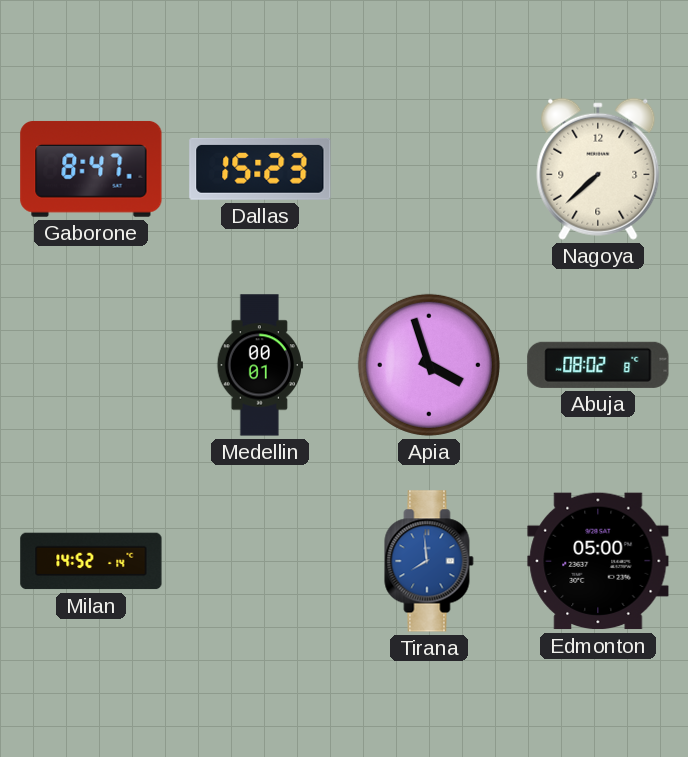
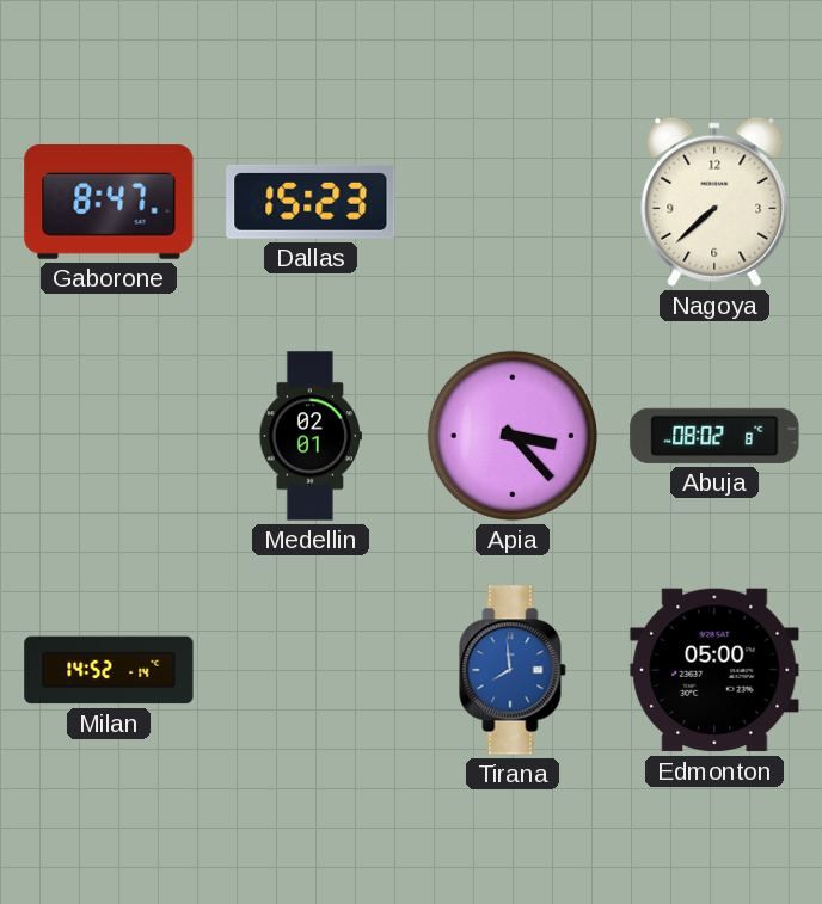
Medellin: 00:01 -> 02:01 (311, 436)
Apia: 3:57 -> 3:23 (513, 436)
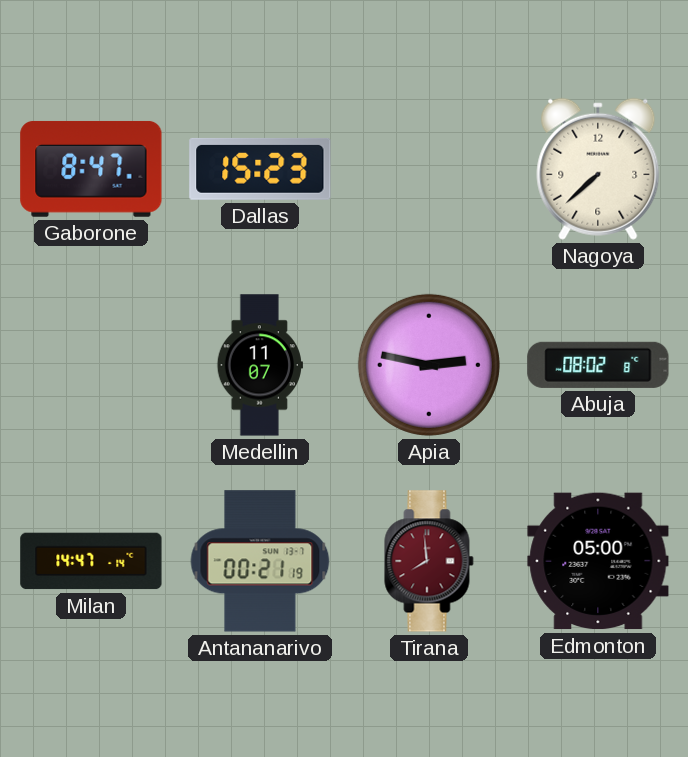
Medellin: 02:01 -> 11:07 (260, 365)
Apia: 3:23 -> 2:47 (429, 365)
Milan: 14:52 -> 14:47 (91, 561)
Antananarivo: none -> 00:21 (260, 561)
Tirana dial: blue -> burgundy (429, 561)
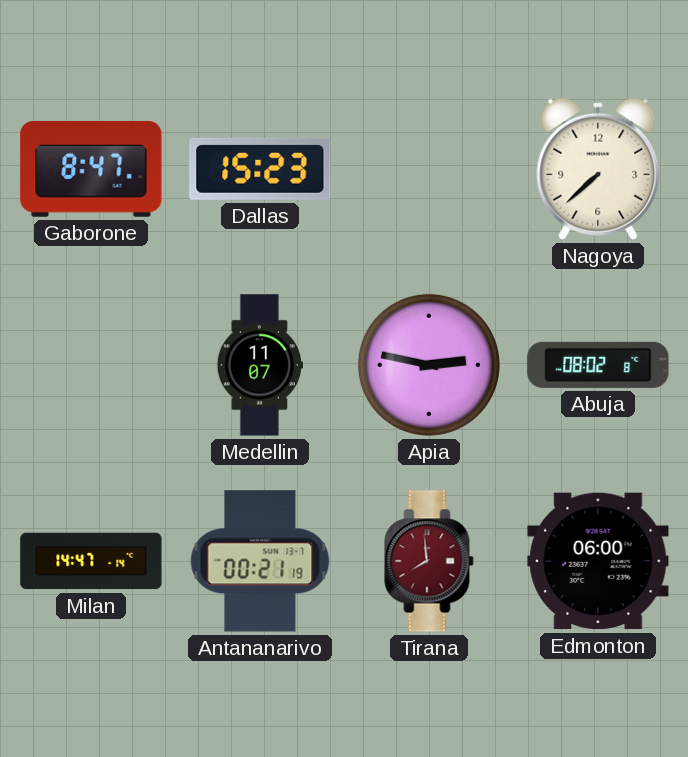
Edmonton: 05:00 -> 06:00 (598, 561)
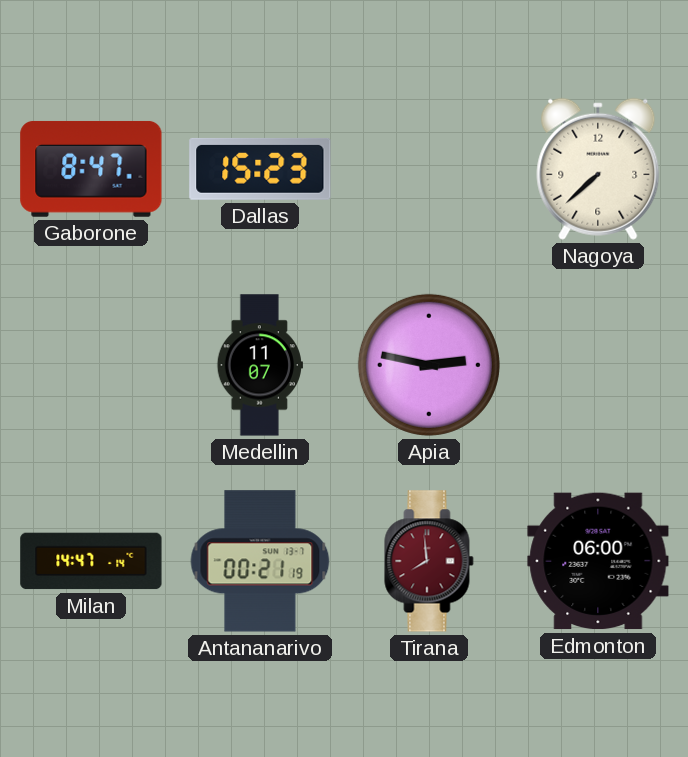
Abuja: 08:02 -> none (598, 365)
